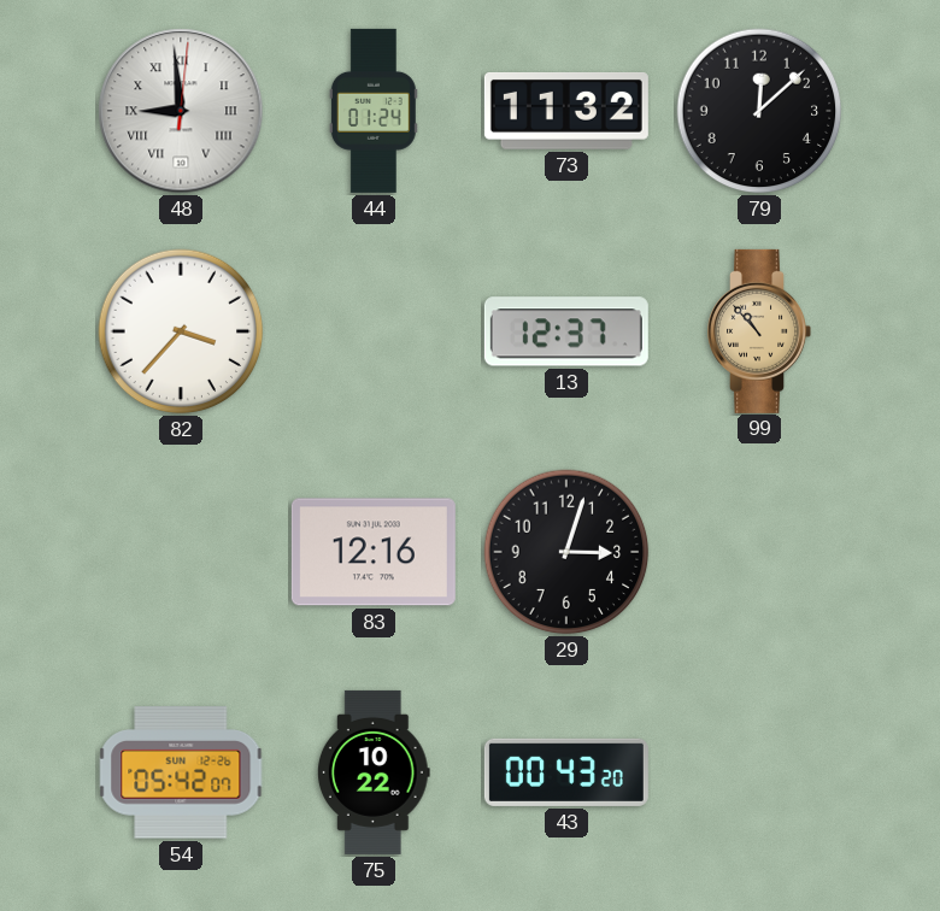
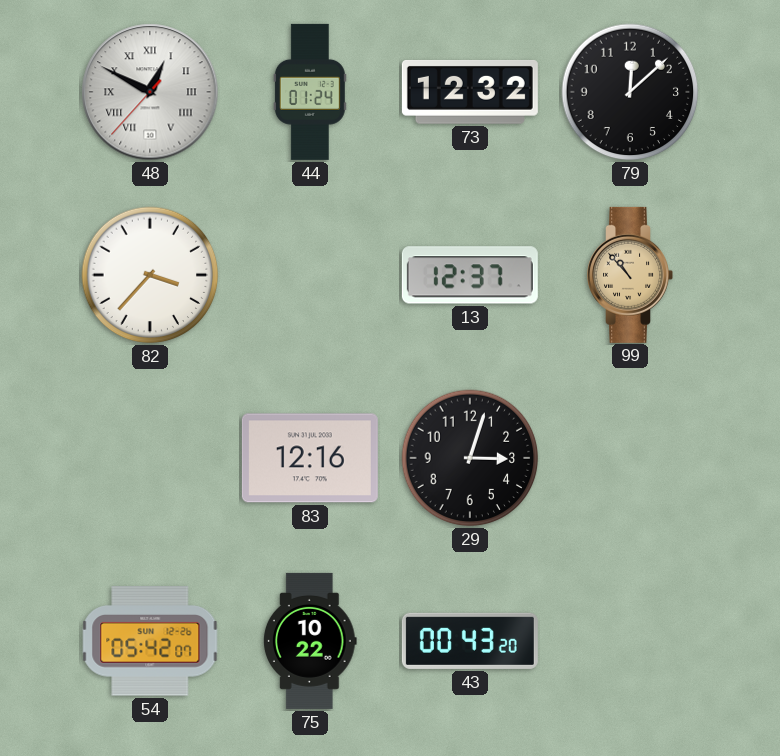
48: 8:59 -> 12:49 (150, 92)
73: 11:32 -> 12:32 (470, 92)
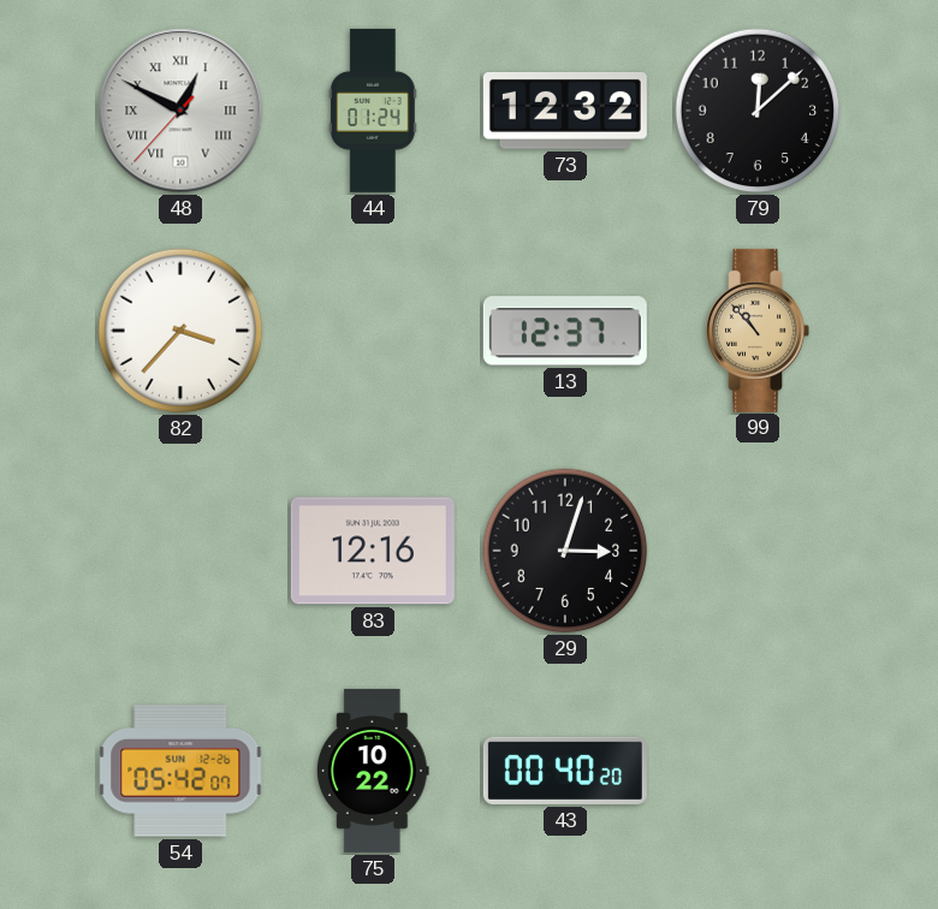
43: 00:43 -> 00:40 (565, 771)
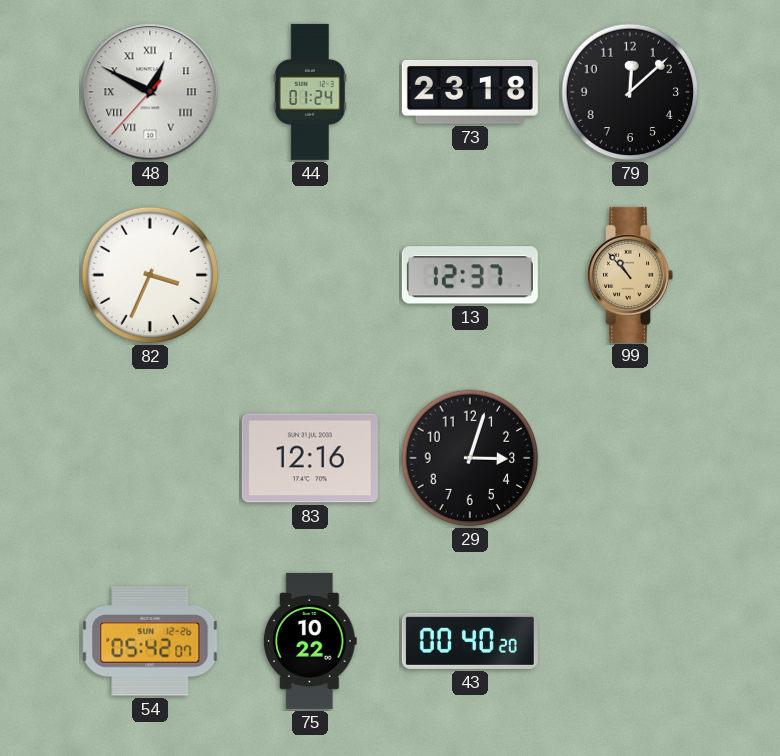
73: 12:32 -> 23:18 (470, 92)
82: 3:37 -> 3:34 (150, 275)
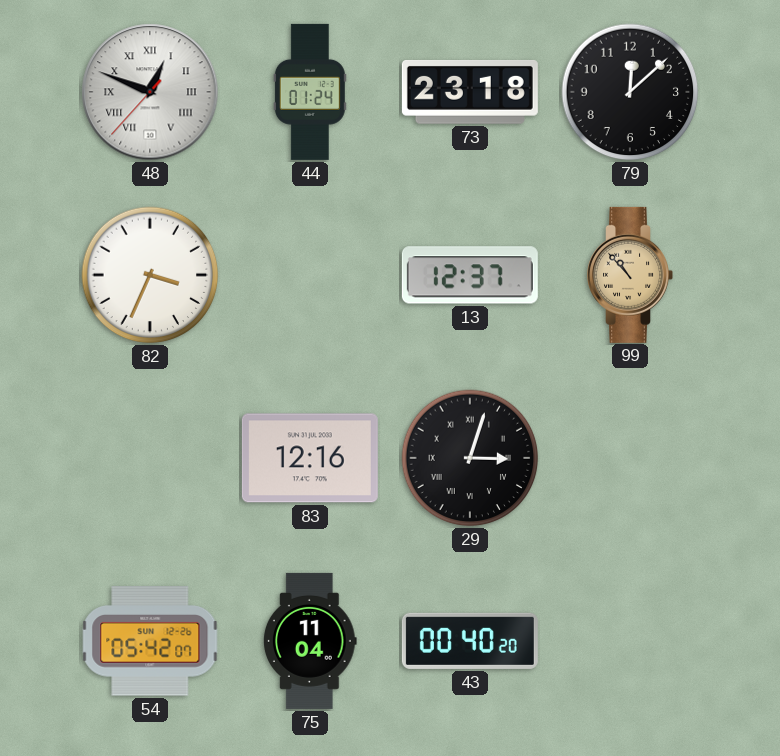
48: 12:49 -> 12:48 (150, 92)
29 numerals: Arabic -> Roman (470, 458)
75: 10:22 -> 11:04 (310, 641)
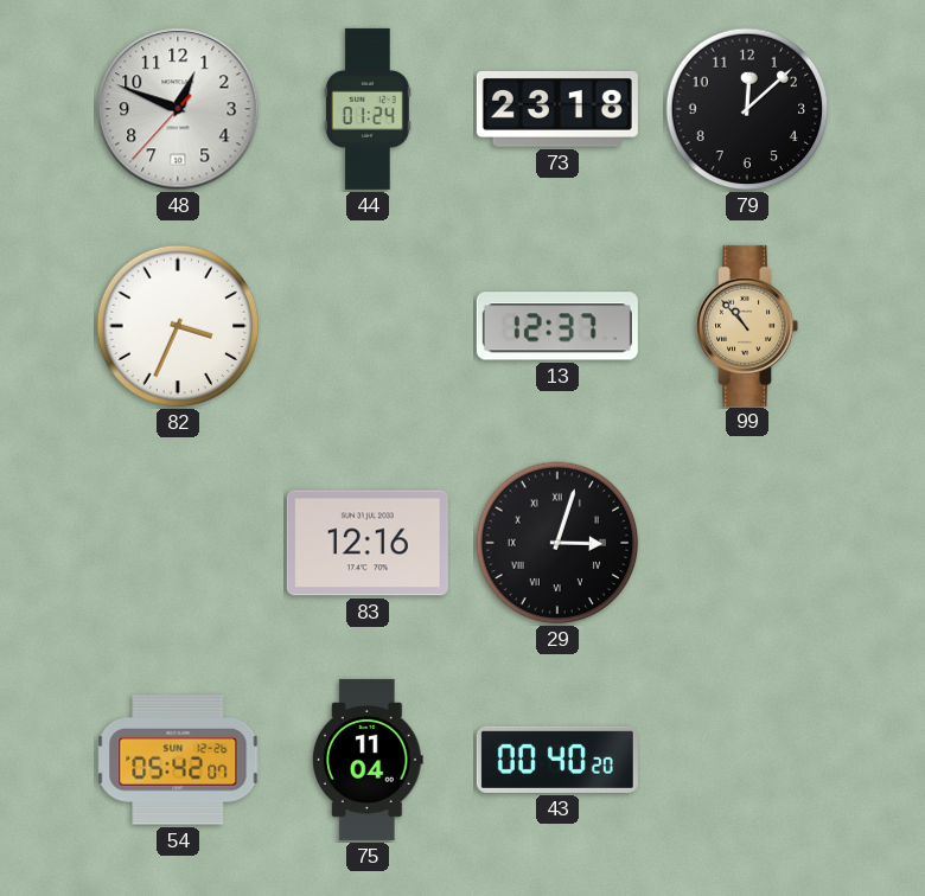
48 numerals: Roman -> Arabic (178, 109)
